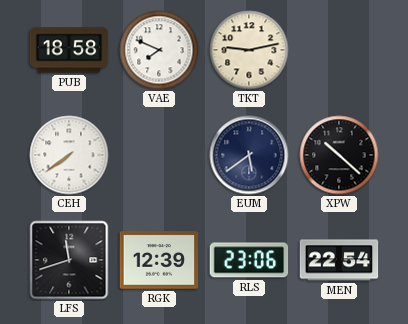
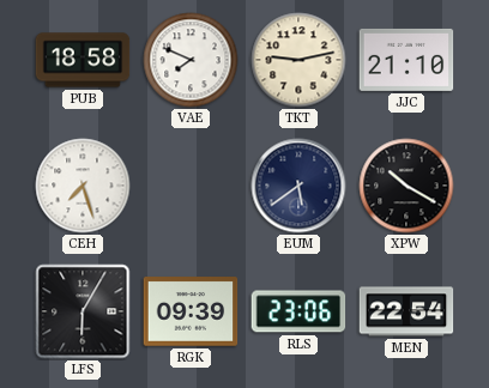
JJC: none -> 21:10 (406, 60)
CEH: 7:39 -> 7:27 (83, 186)
XPW: 10:22 -> 10:20 (406, 186)
LFS: 11:42 -> 6:05 (83, 311)
RGK: 12:39 -> 09:39 (191, 311)
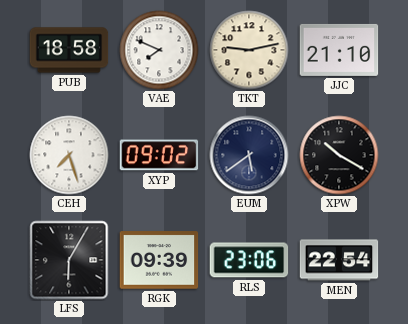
XYP: none -> 09:02 (159, 155)
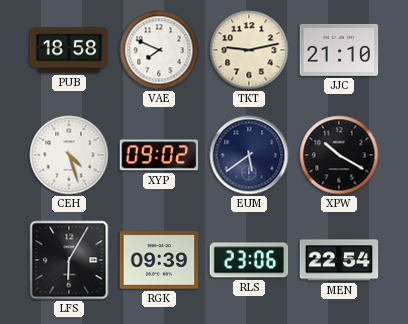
CEH: 7:27 -> 4:27 (69, 155)
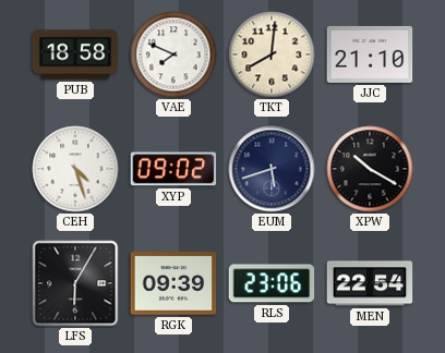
TKT: 9:13 -> 8:01 (272, 54)
EUM: 5:39 -> 5:42 (272, 169)
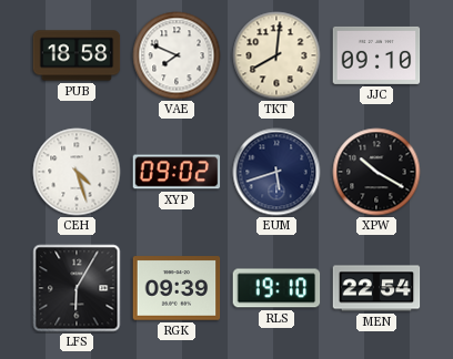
JJC: 21:10 -> 09:10 (376, 55)
RLS: 23:06 -> 19:10 (276, 288)
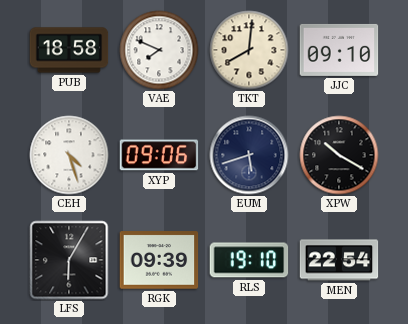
XYP: 09:02 -> 09:06 (159, 155)
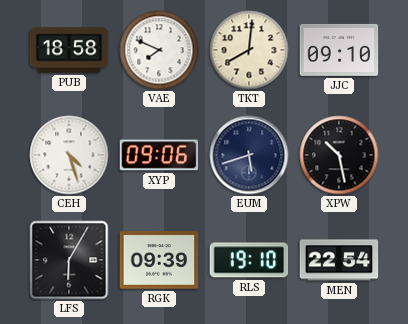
XPW: 10:20 -> 10:28 (339, 155)
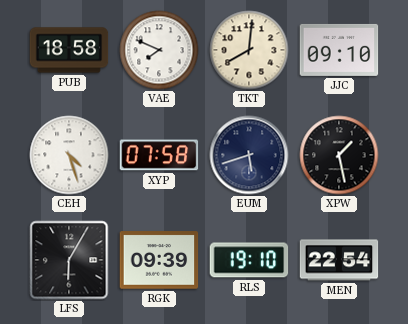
XYP: 09:06 -> 07:58 (159, 155)
XPW: 10:28 -> 1:28 (339, 155)
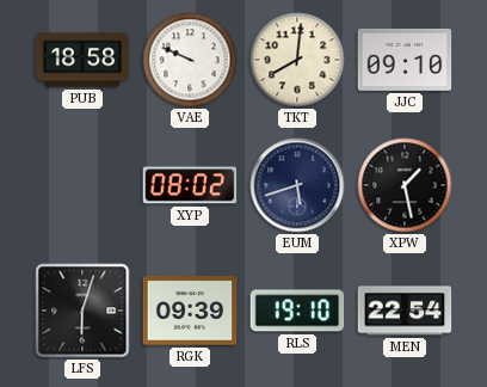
VAE: 7:49 -> 9:49 (190, 60)
CEH: 4:27 -> none (69, 155)
XYP: 07:58 -> 08:02 (190, 185)
LFS: 6:05 -> 6:03 (82, 311)
